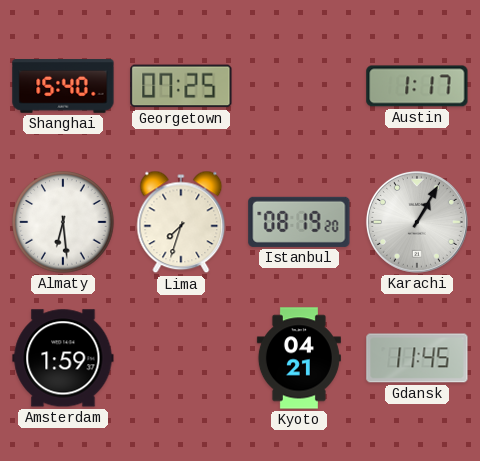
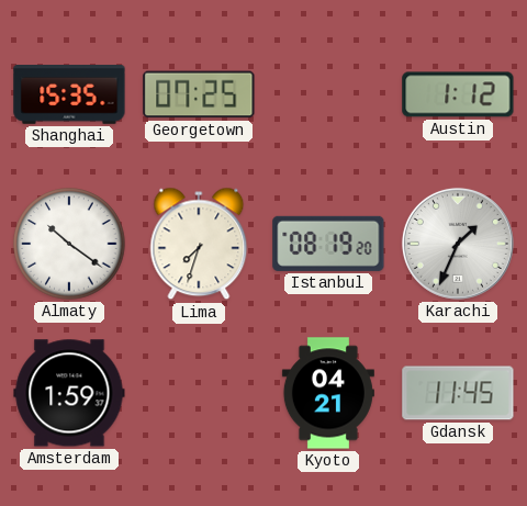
Shanghai: 15:40 -> 15:35 (69, 95)
Austin: 1:17 -> 1:12 (458, 94)
Almaty: 6:29 -> 10:21 (69, 244)
Karachi: 1:05 -> 1:34 (458, 244)
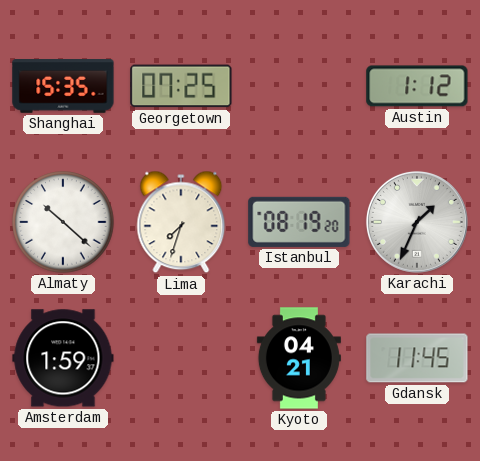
Almaty: 10:21 -> 10:22 (63, 222)
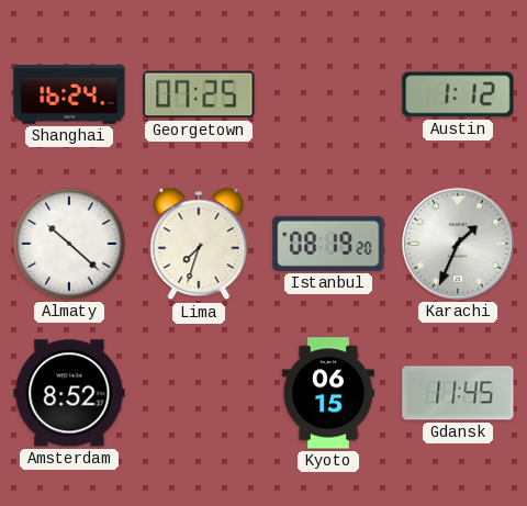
Shanghai: 15:35 -> 16:24 (69, 95)
Amsterdam: 1:59 -> 8:52 (69, 393)
Kyoto: 04:21 -> 06:15 (328, 393)
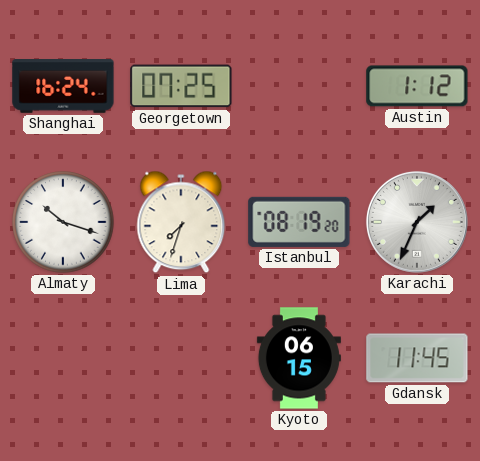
Almaty: 10:22 -> 10:18 (63, 222)
Amsterdam: 8:52 -> none (69, 393)
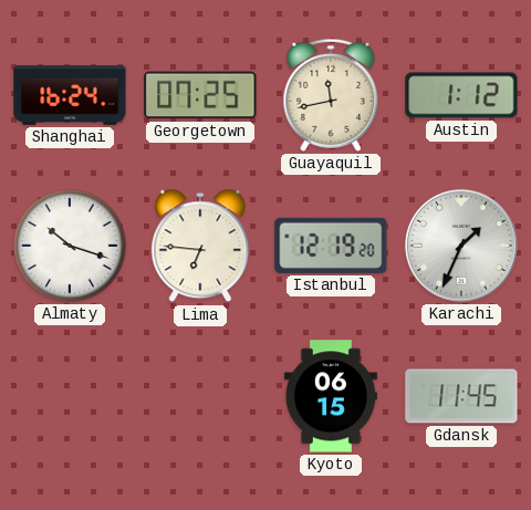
Guayaquil: none -> 11:43 (331, 95)
Lima: 7:33 -> 6:46 (200, 246)
Istanbul: 08:19 -> 12:19 (331, 246)
